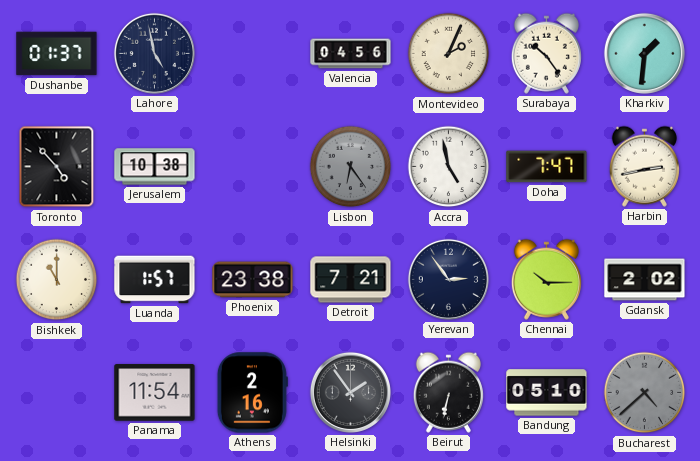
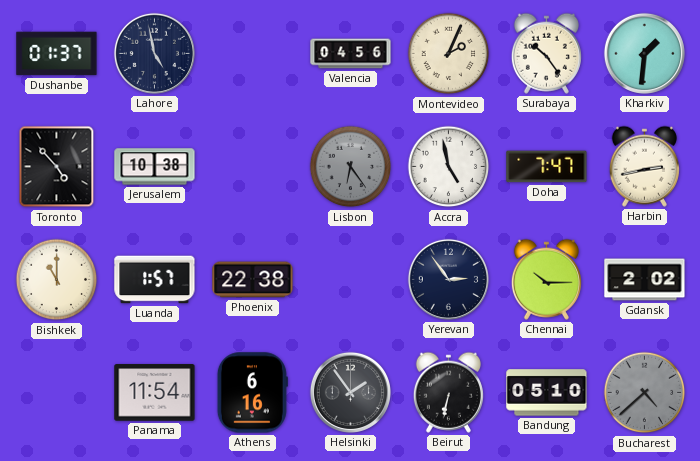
Phoenix: 23:38 -> 22:38 (253, 280)
Detroit: 7:21 -> none (351, 280)
Athens: 2:16 -> 6:16 (252, 393)
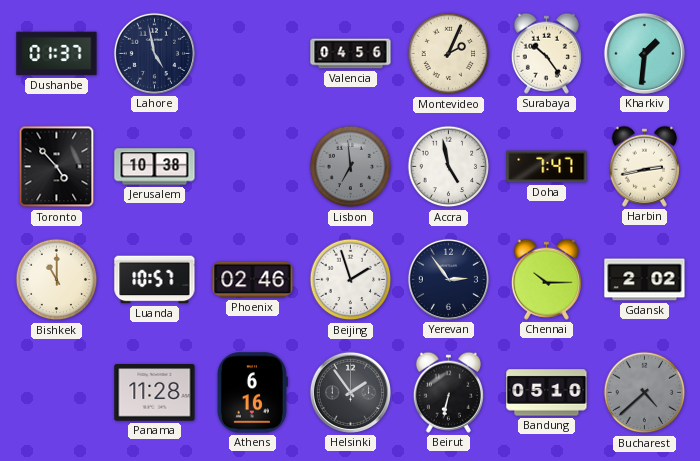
Lisbon: 6:24 -> 6:59 (351, 167)
Luanda: 1:57 -> 10:57 (155, 280)
Phoenix: 22:38 -> 02:46 (253, 280)
Beijing: none -> 1:57 (351, 280)
Panama: 11:54 -> 11:28 (155, 393)
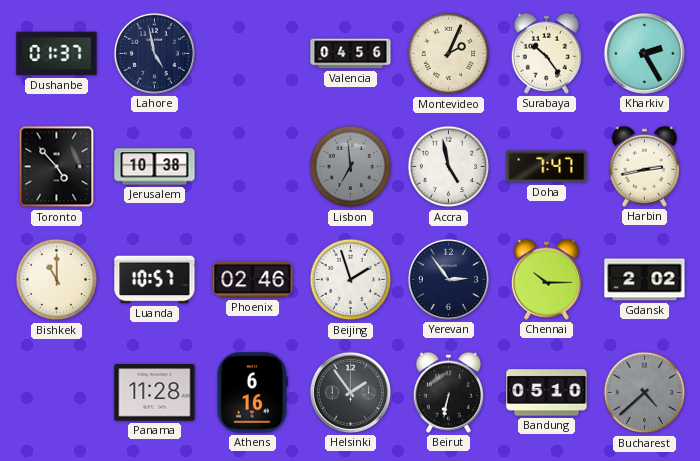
Kharkiv: 1:31 -> 2:25 (644, 53)
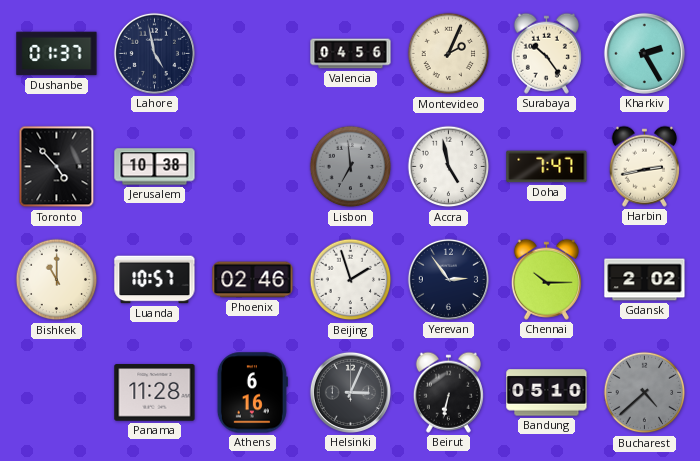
Helsinki: 1:54 -> 3:04 (350, 392)
